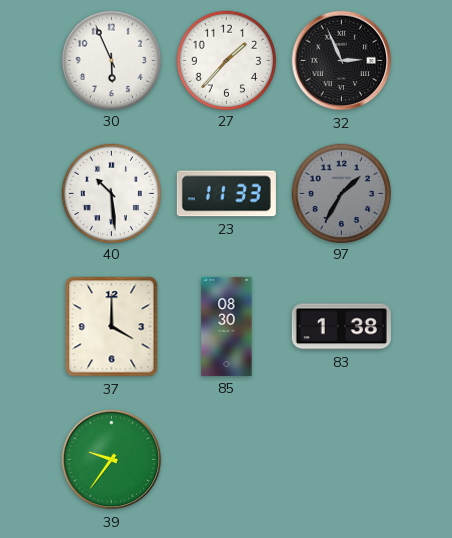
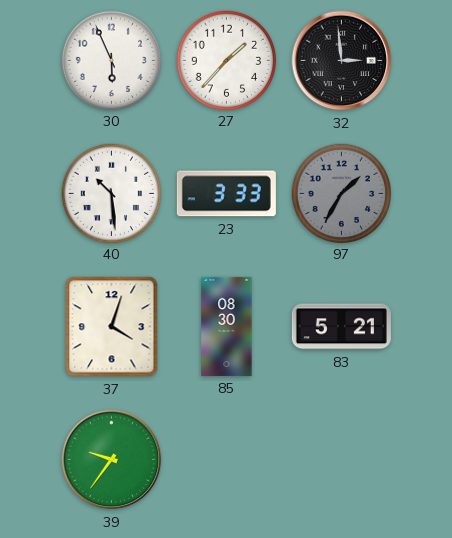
32: 2:56 -> 2:59 (342, 61)
23: 11:33 -> 3:33 (226, 194)
37: 4:00 -> 4:03 (112, 327)
83: 1:38 -> 5:21 (341, 327)
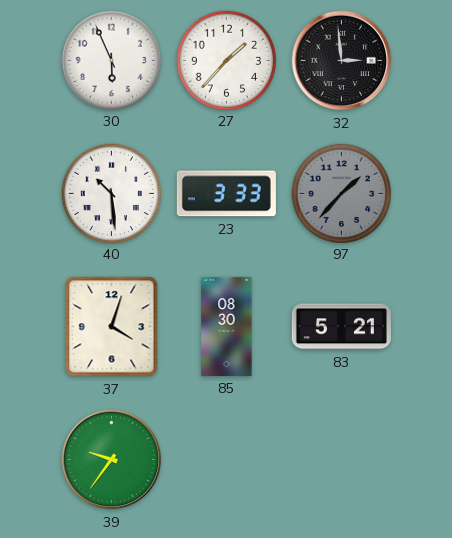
97: 1:35 -> 1:37 (341, 193)
